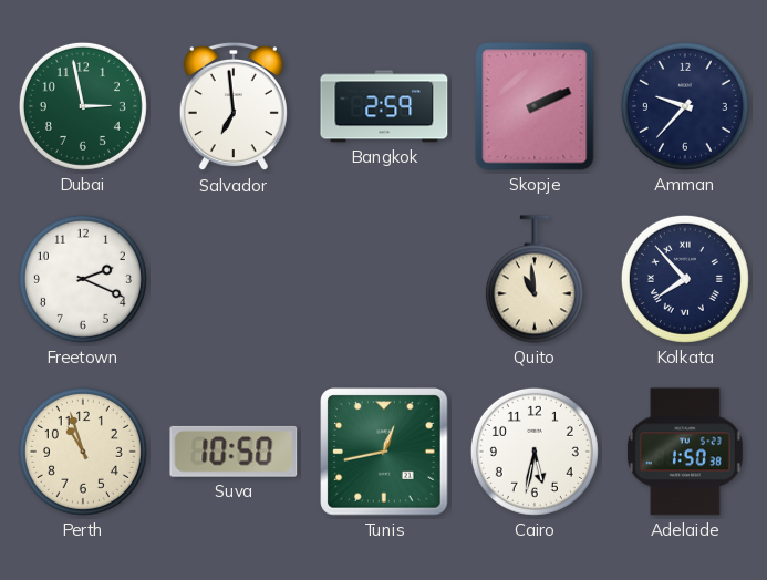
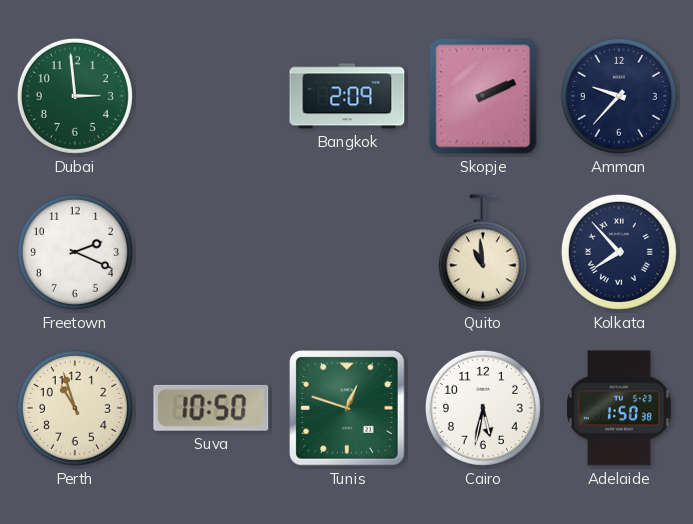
Dubai: 2:58 -> 2:59 (75, 96)
Salvador: 6:59 -> none (234, 106)
Bangkok: 2:59 -> 2:09 (347, 96)
Tunis: 12:43 -> 12:48 (347, 408)
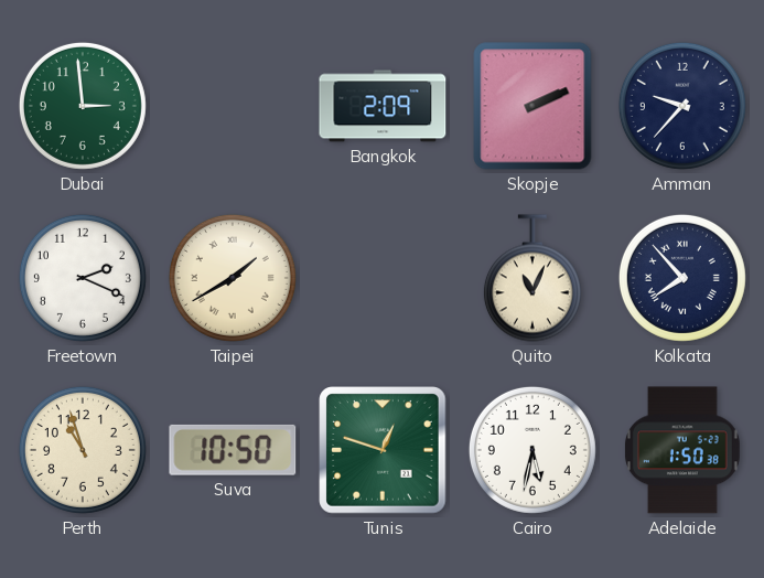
Taipei: none -> 1:40 (233, 278)
Quito: 10:59 -> 11:04 (532, 278)
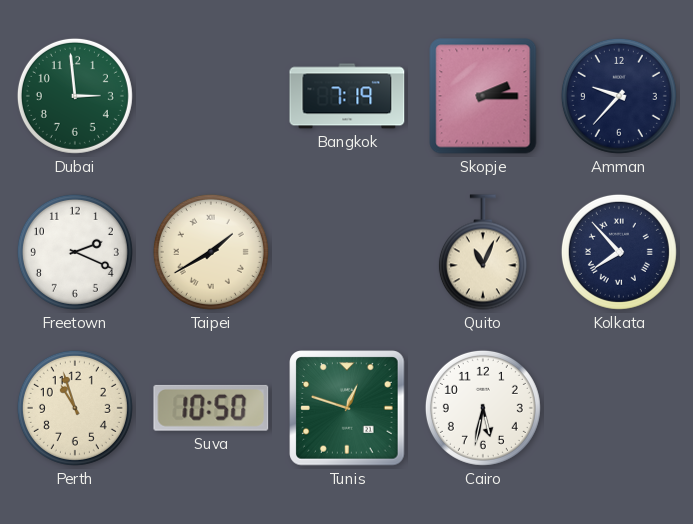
Bangkok: 2:09 -> 7:19 (347, 96)
Skopje: 2:11 -> 2:15 (483, 96)
Adelaide: 1:50 -> none (682, 450)
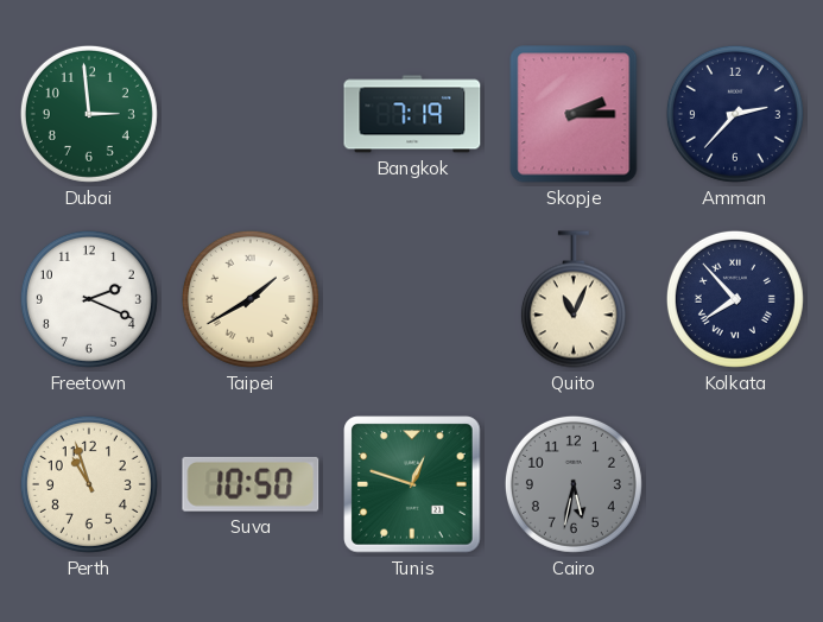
Amman: 9:37 -> 2:37 (735, 114)
Cairo dial: white -> grey (574, 484)
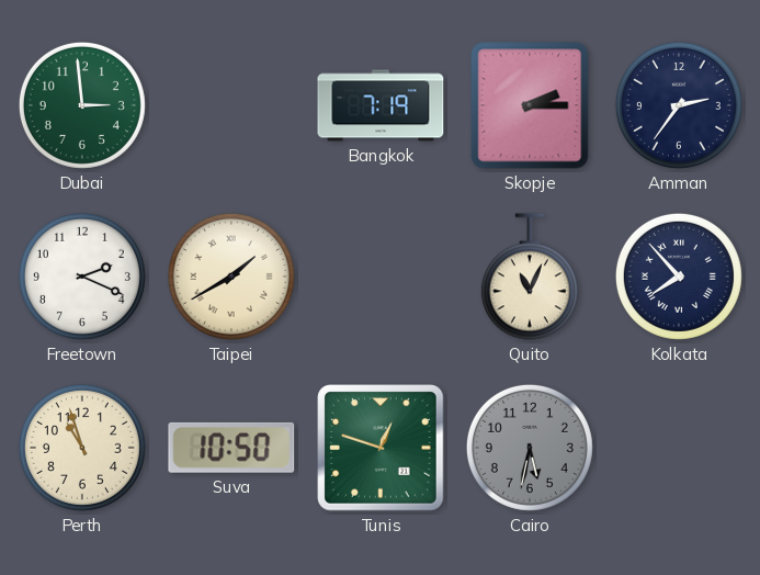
Amman: 2:37 -> 2:36 (679, 105)
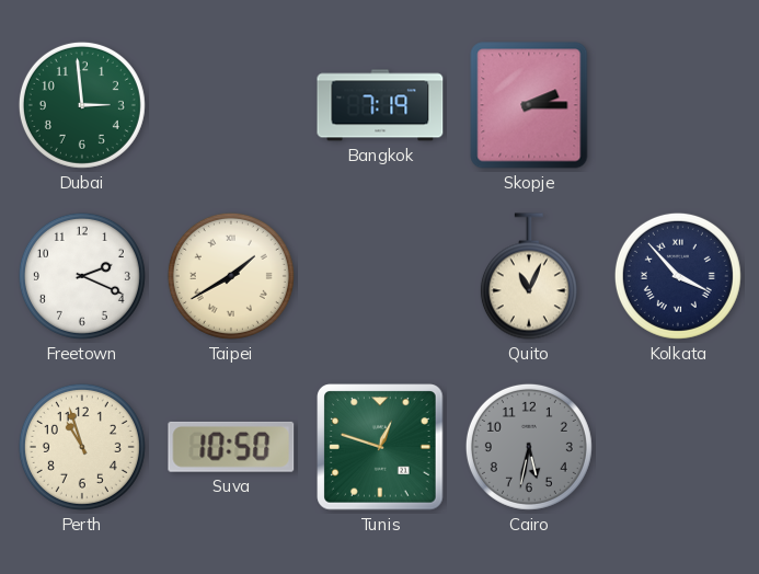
Amman: 2:36 -> none (679, 105)
Kolkata: 7:53 -> 3:53 (678, 276)
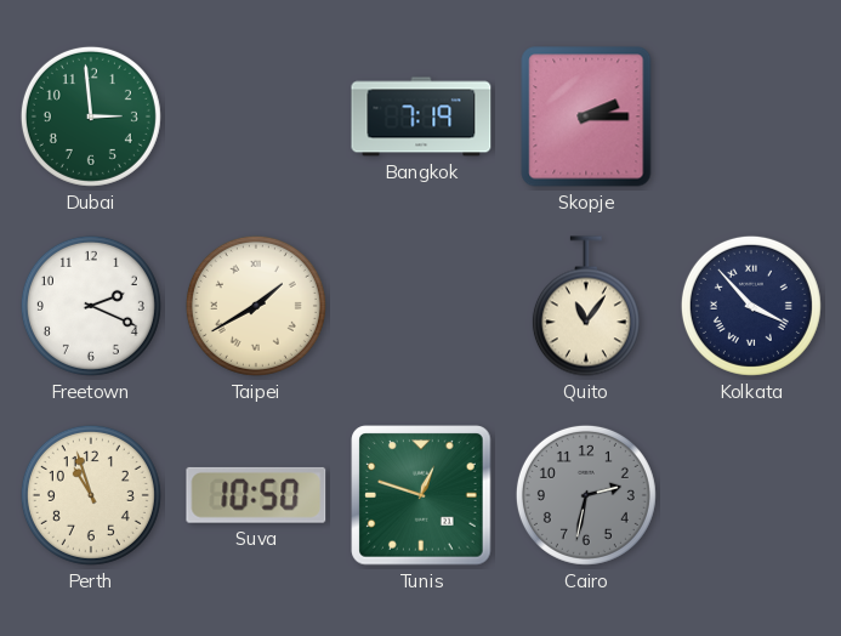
Quito: 11:04 -> 11:06 (586, 306)
Cairo: 5:32 -> 2:32 (586, 495)
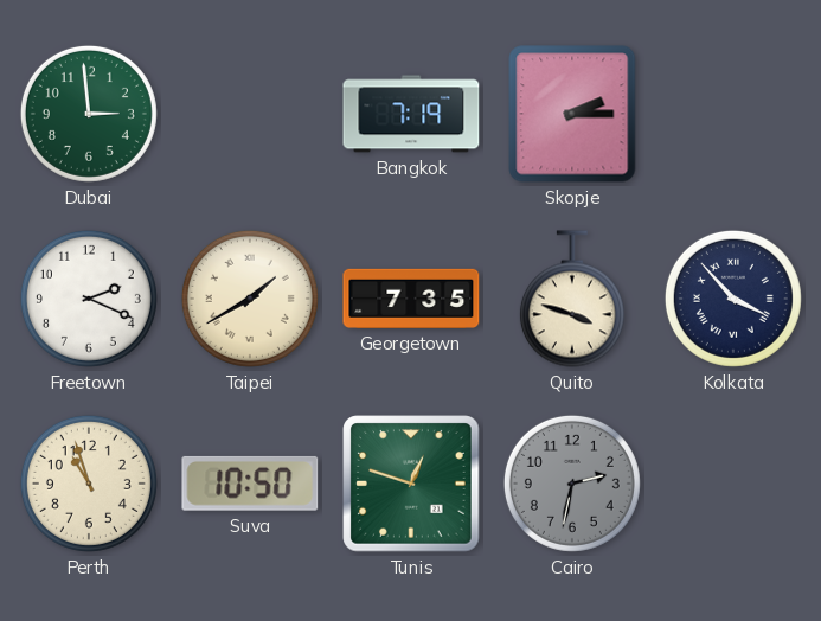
Georgetown: none -> 7:35 (411, 299)
Quito: 11:06 -> 3:48 (572, 299)
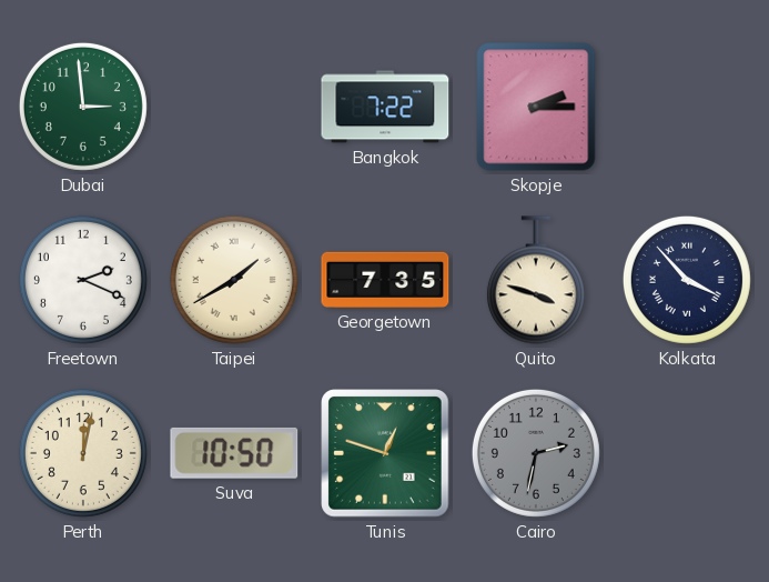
Bangkok: 7:19 -> 7:22 (385, 107)
Perth: 10:57 -> 12:02 (83, 453)
